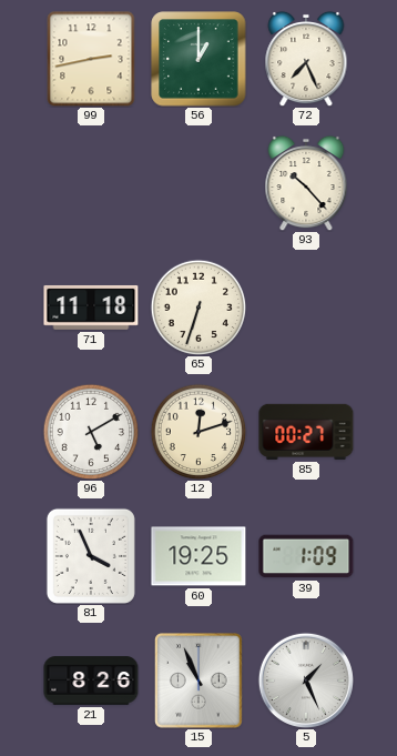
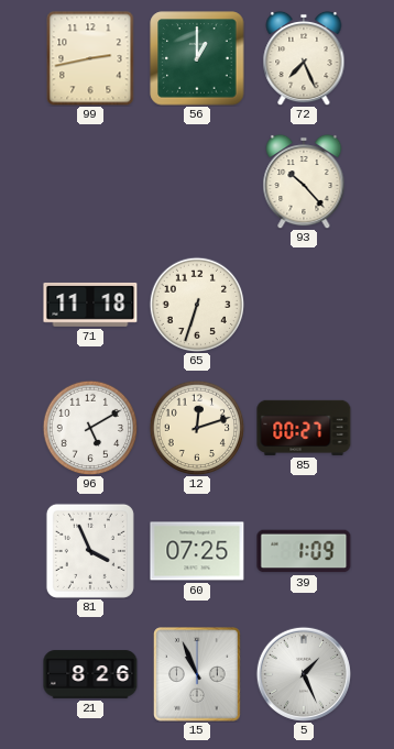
60: 19:25 -> 07:25 (197, 551)
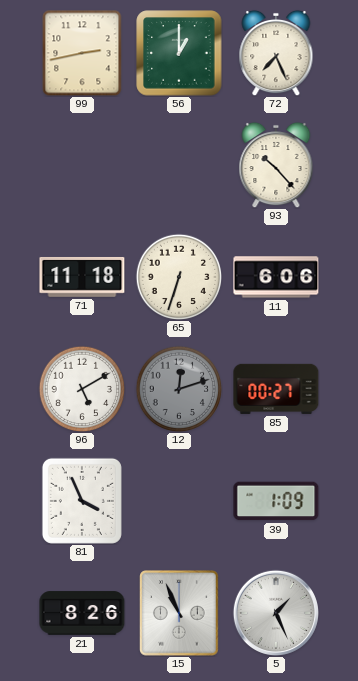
11: none -> 6:06 (276, 277)
12 dial: cream -> grey (179, 389)
60: 07:25 -> none (197, 551)
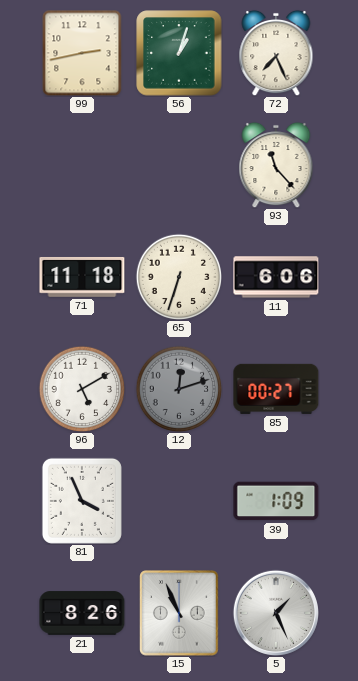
56: 1:00 -> 1:03 (179, 53)
93: 10:23 -> 11:23 (276, 165)
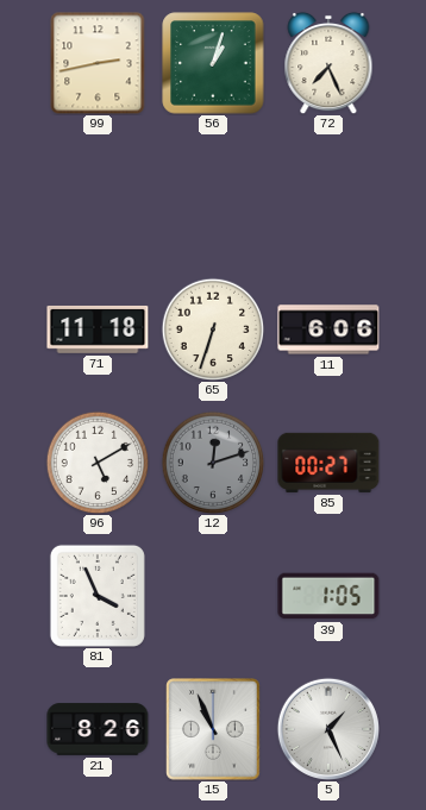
93: 11:23 -> none (276, 165)
39: 1:09 -> 1:05 (328, 596)
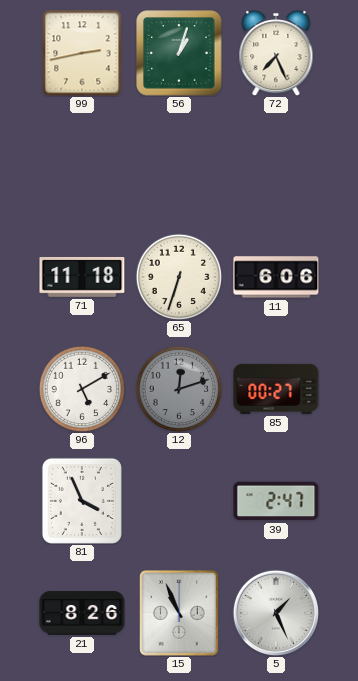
39: 1:05 -> 2:47 (276, 501)
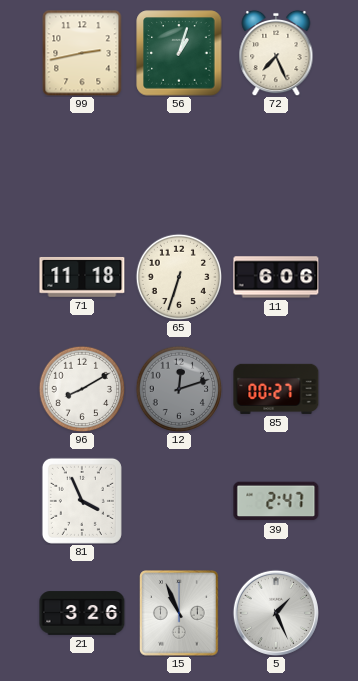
96: 5:10 -> 8:10 (82, 389)
21: 8:26 -> 3:26 (82, 613)
